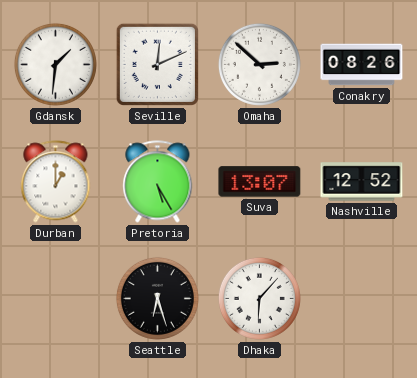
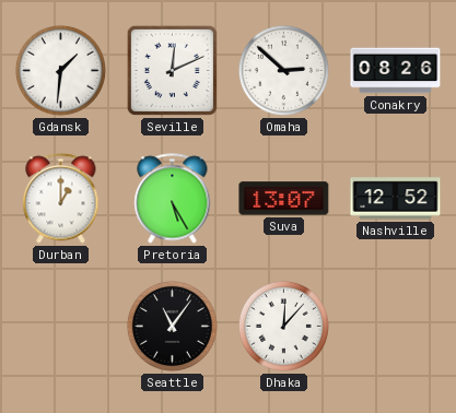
Seattle: 6:27 -> 11:06 (172, 326)
Dhaka: 6:07 -> 12:07 (283, 326)
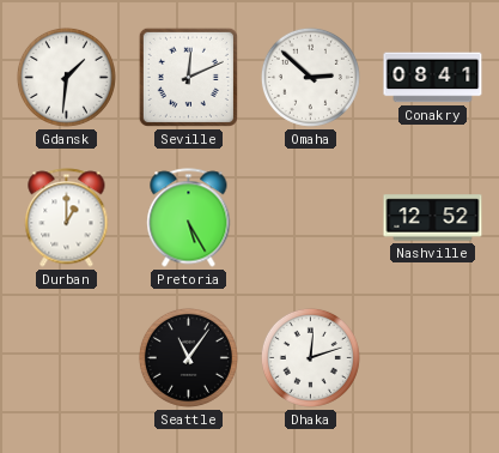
Conakry: 08:26 -> 08:41 (433, 78)
Suva: 13:07 -> none (284, 199)
Dhaka: 12:07 -> 12:12 (310, 357)
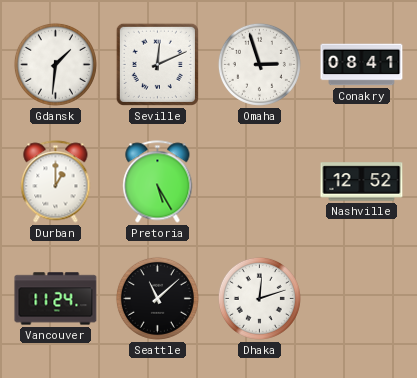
Omaha: 2:52 -> 2:57 (259, 64)
Vancouver: none -> 11:24 (56, 299)
Seattle: 11:06 -> 11:08 (157, 298)
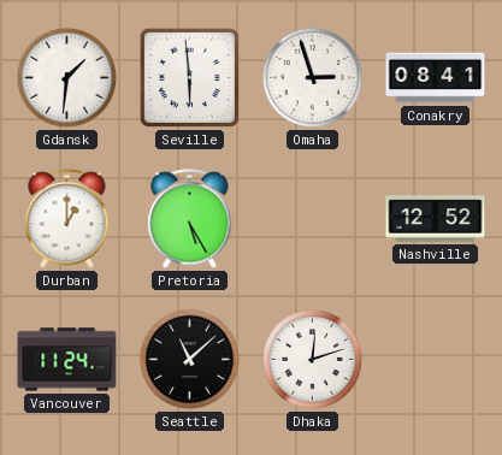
Seville: 12:11 -> 5:59 (189, 77)
